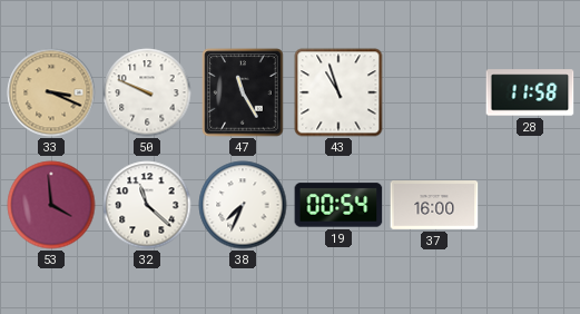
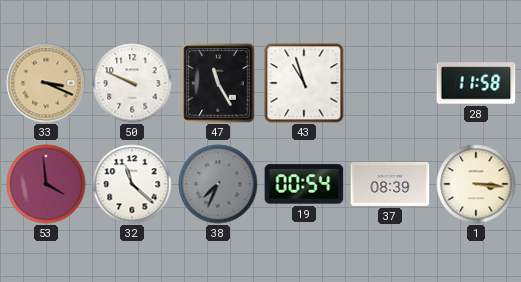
38 dial: white -> grey (218, 184)
37: 16:00 -> 08:39 (390, 185)
1: none -> 3:16 (476, 184)
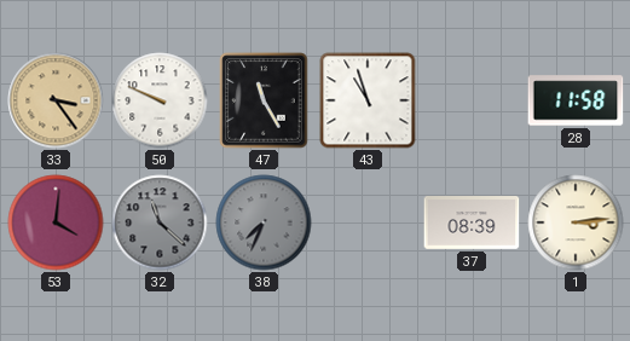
33: 3:19 -> 3:24 (56, 100)
53: 3:59 -> 4:01 (56, 222)
32 dial: white -> grey (160, 222)
19: 00:54 -> none (304, 184)
1: 3:16 -> 3:14 (576, 222)
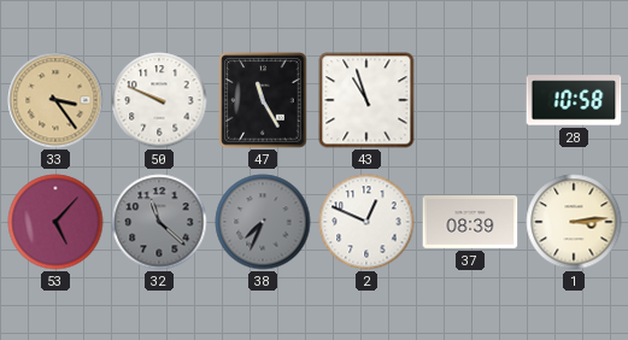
28: 11:58 -> 10:58 (574, 100)
53: 4:01 -> 5:07 (55, 222)
2: none -> 12:49 (366, 222)
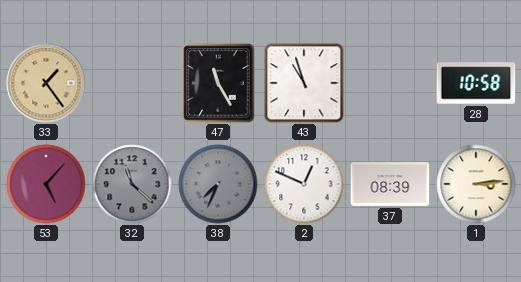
33: 3:24 -> 1:24 (46, 83)
50: 9:49 -> none (159, 100)
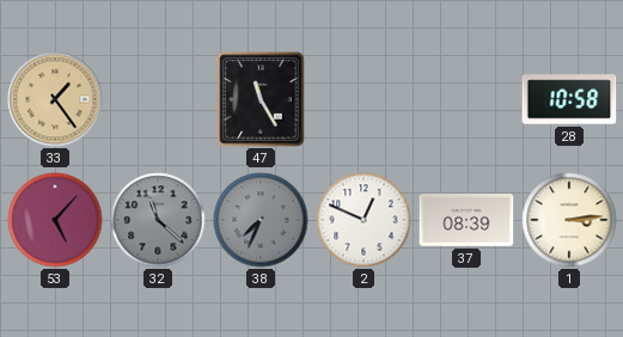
43: 10:57 -> none (304, 83)
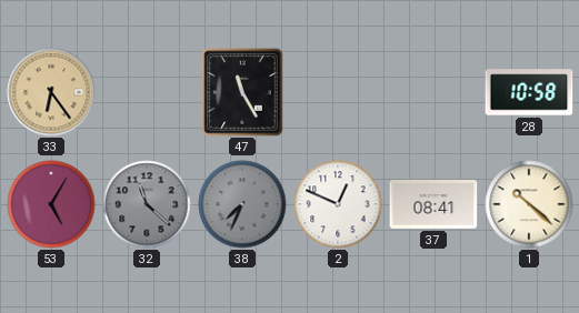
33: 1:24 -> 6:24 (51, 92)
53: 5:07 -> 5:05 (51, 204)
37: 08:39 -> 08:41 (433, 205)
1: 3:14 -> 10:22 (529, 204)
